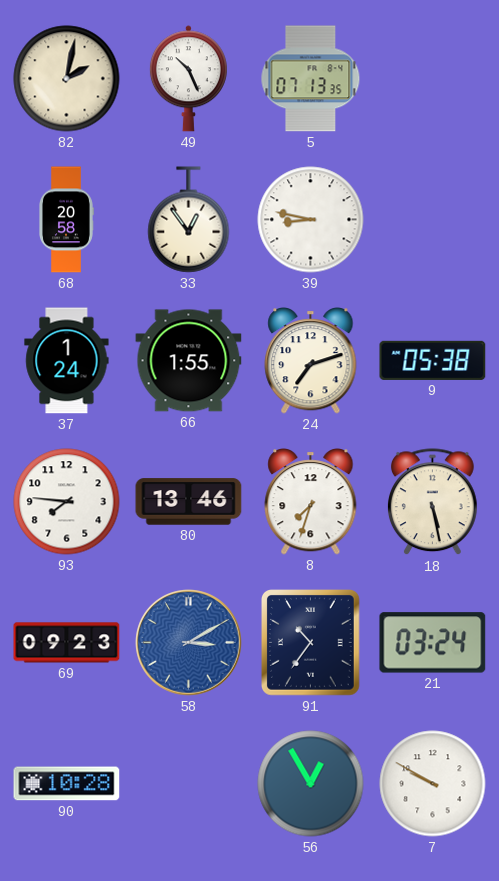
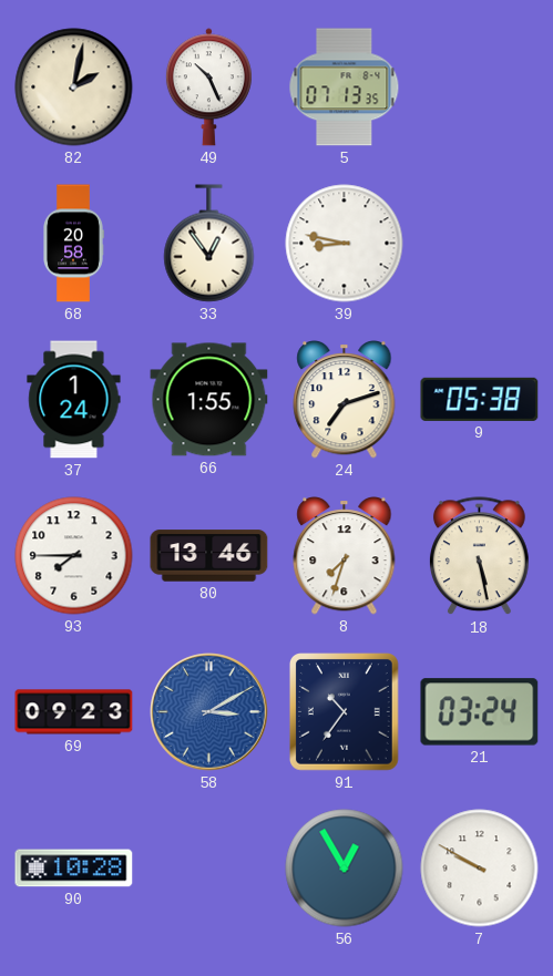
93: 7:46 -> 7:45 (74, 556)
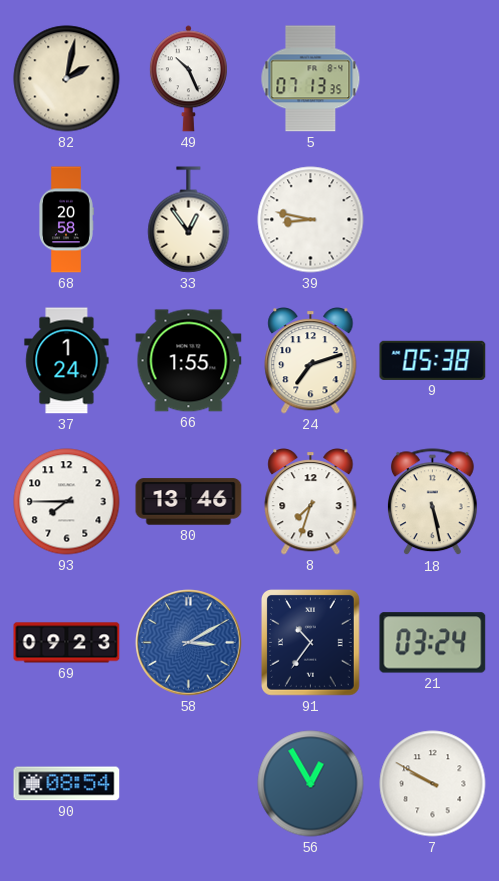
90: 10:28 -> 08:54 (67, 784)
